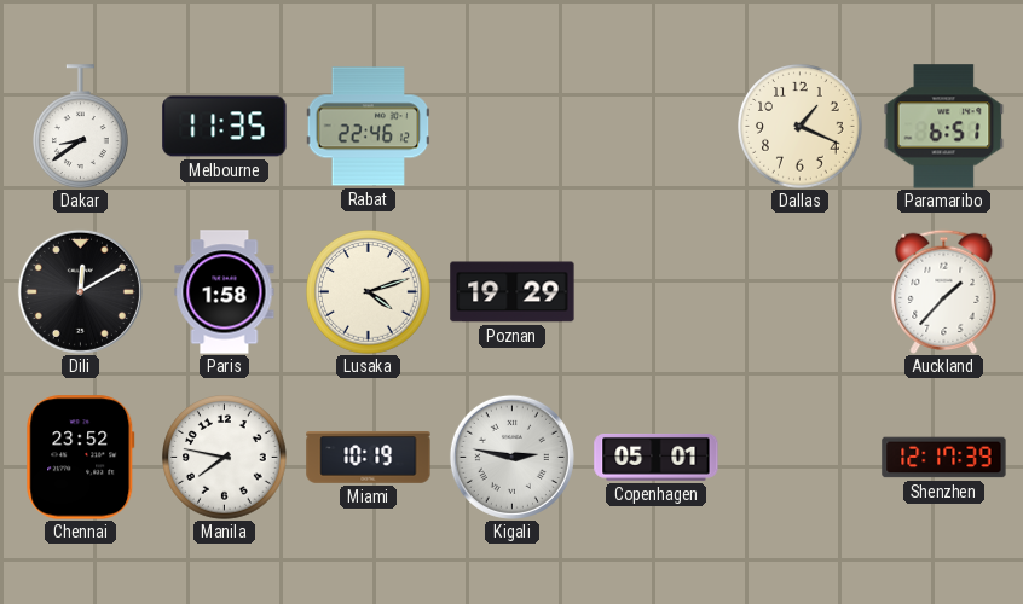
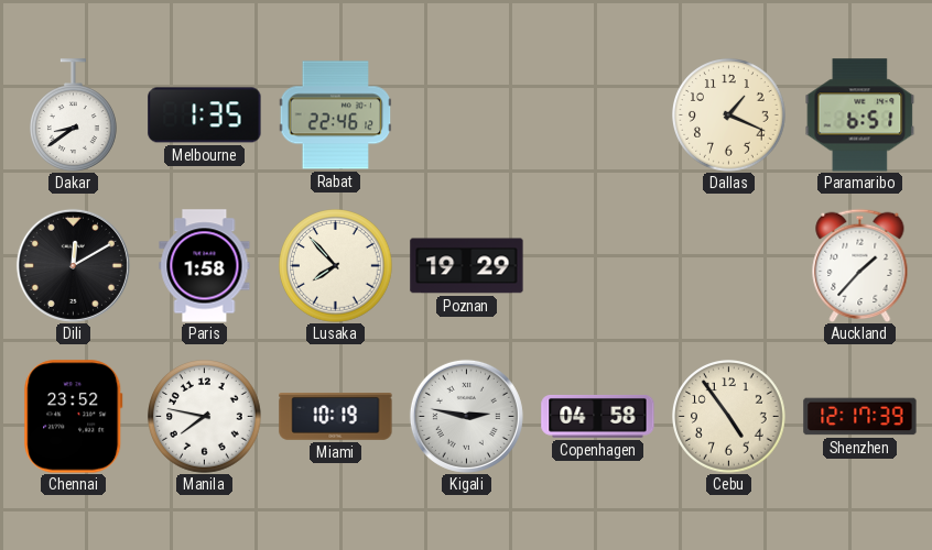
Melbourne: 11:35 -> 1:35 (205, 116)
Lusaka: 4:12 -> 7:53 (336, 266)
Copenhagen: 05:01 -> 04:58 (598, 417)
Cebu: none -> 4:54 (729, 417)
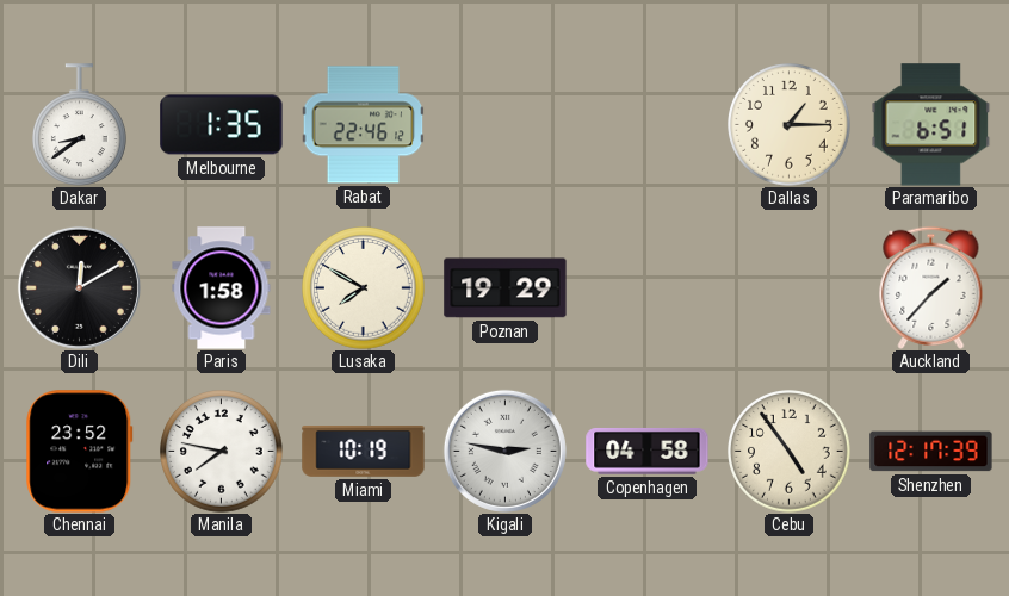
Dallas: 1:19 -> 1:15 (790, 125)
Lusaka: 7:53 -> 7:50 (364, 288)
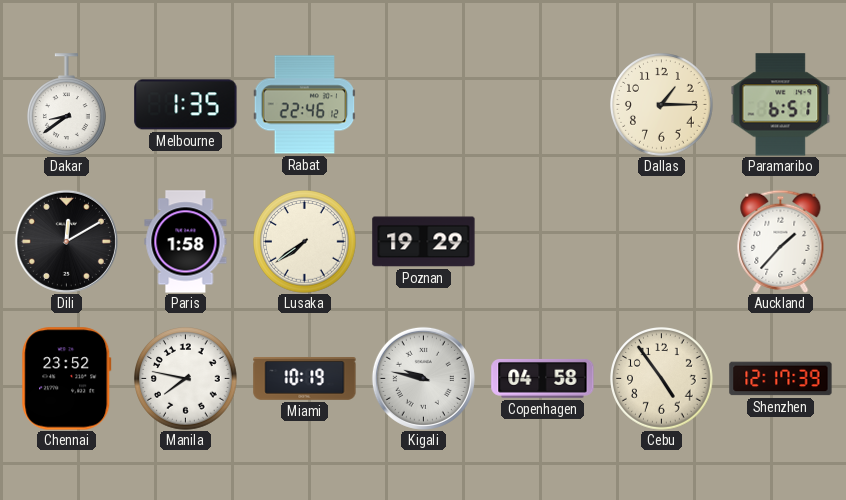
Lusaka: 7:50 -> 7:39 (305, 242)
Kigali: 2:47 -> 9:47 (423, 378)
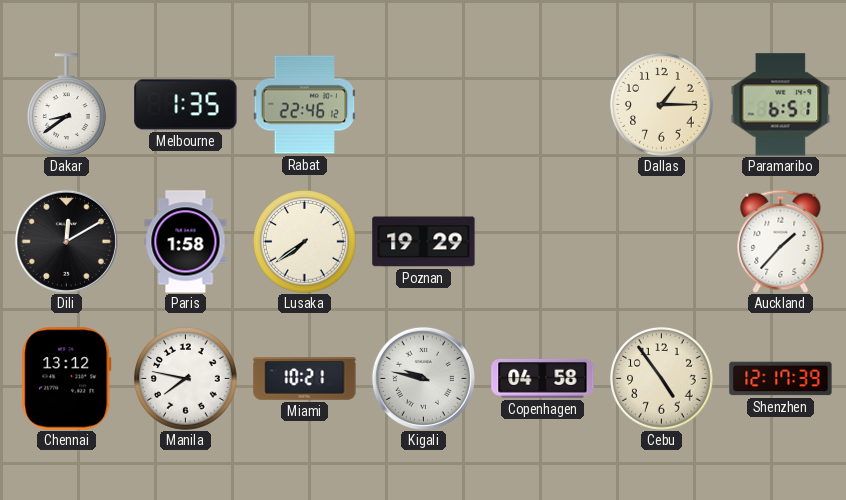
Chennai: 23:52 -> 13:12 (67, 379)
Miami: 10:19 -> 10:21 (305, 379)
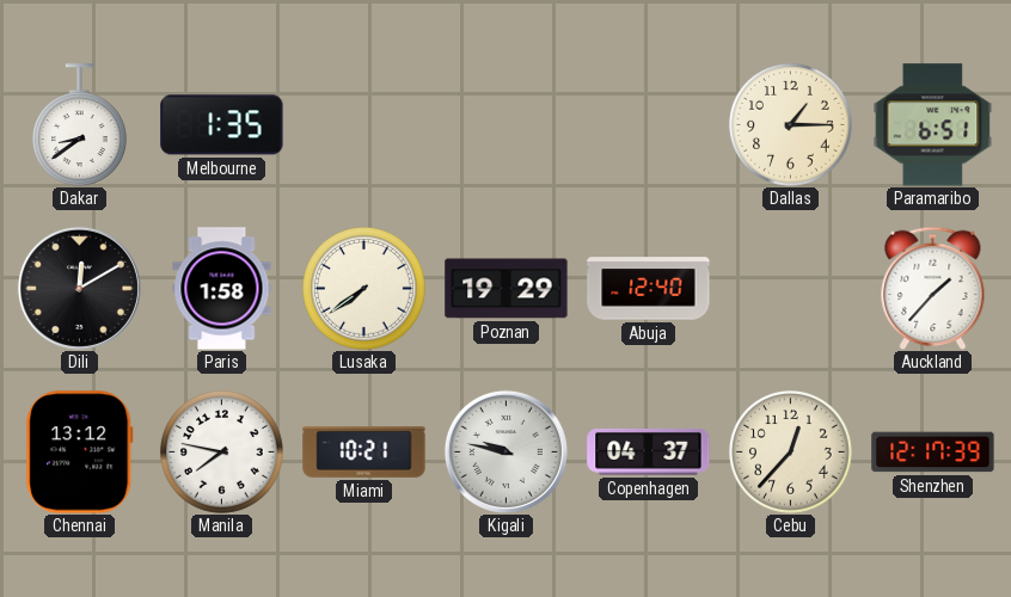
Rabat: 22:46 -> none (304, 105)
Abuja: none -> 12:40 (649, 289)
Copenhagen: 04:58 -> 04:37 (649, 453)
Cebu: 4:54 -> 12:37 (791, 453)
